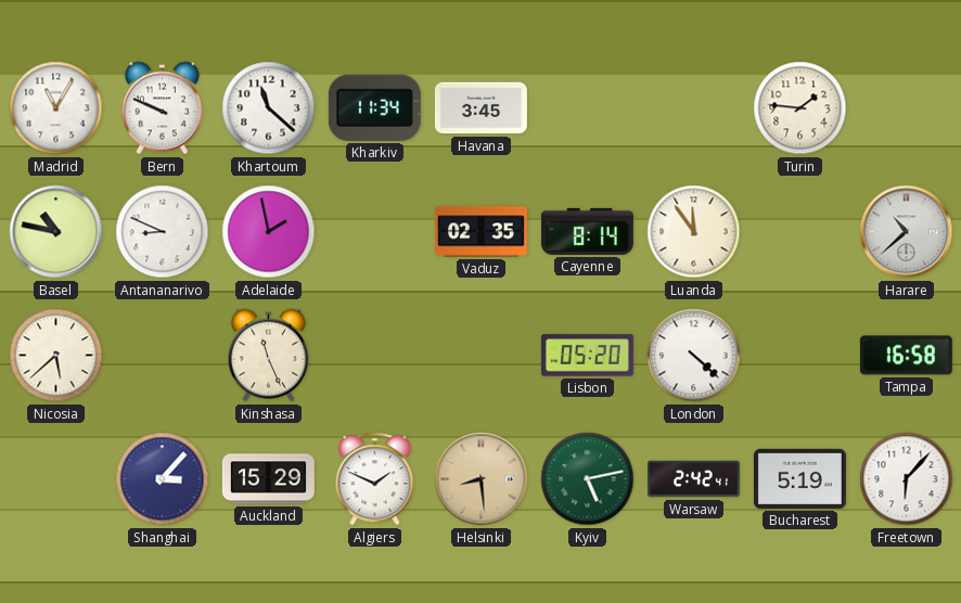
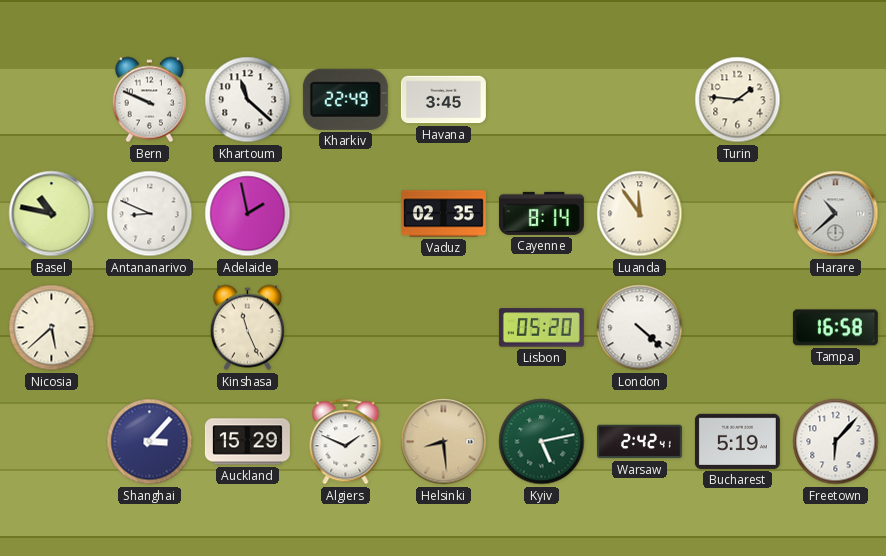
Madrid: 11:05 -> none (56, 108)
Kharkiv: 11:34 -> 22:49 (345, 99)
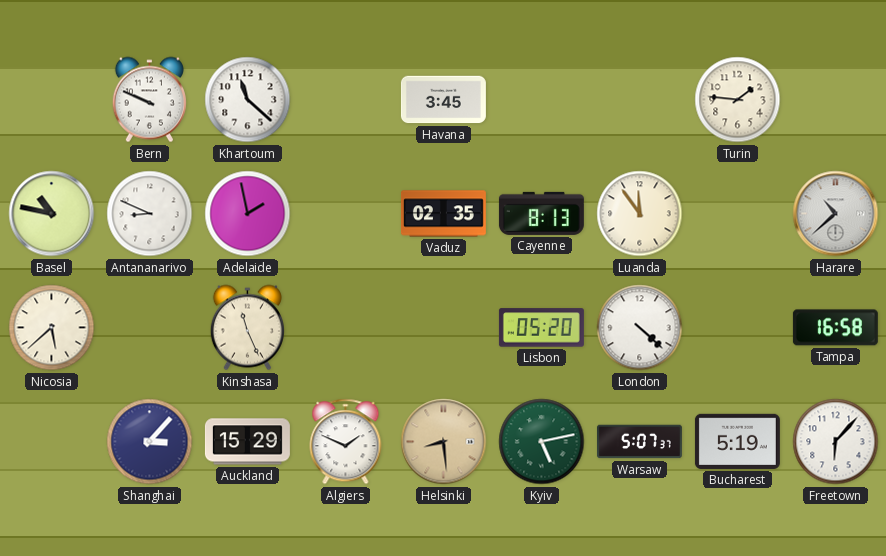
Kharkiv: 22:49 -> none (345, 99)
Cayenne: 8:14 -> 8:13 (541, 213)
Warsaw: 2:42 -> 5:07 (639, 442)
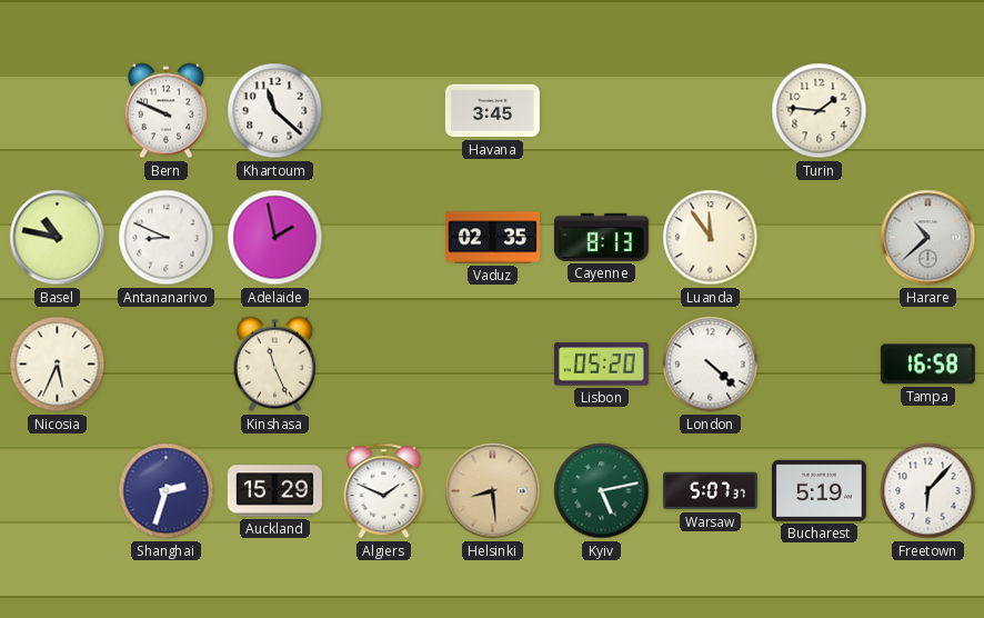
Nicosia: 5:38 -> 5:34 (58, 365)
Shanghai: 3:07 -> 2:33 (167, 491)
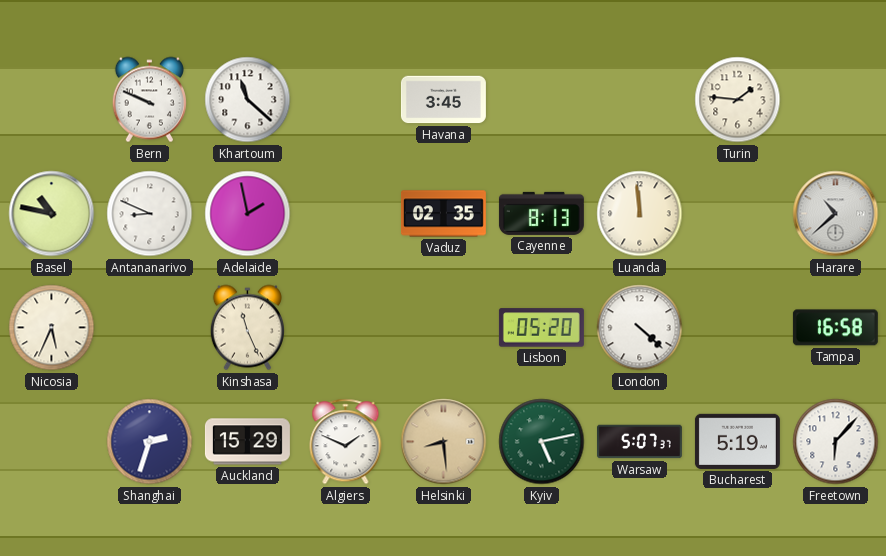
Luanda: 11:54 -> 11:59 (640, 214)
